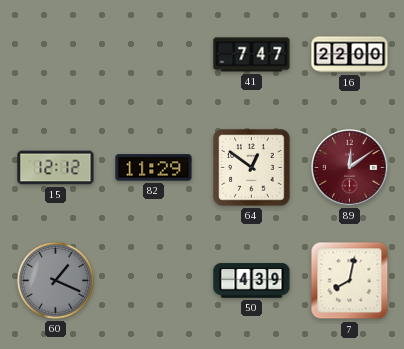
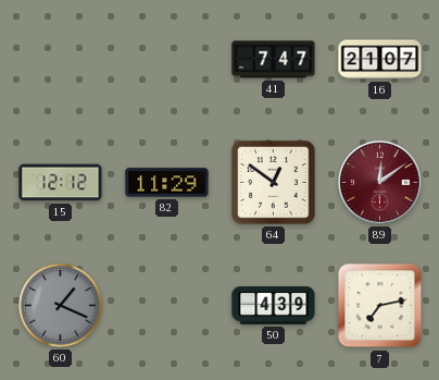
16: 22:00 -> 21:07 (380, 60)
7: 8:02 -> 7:13 (380, 306)
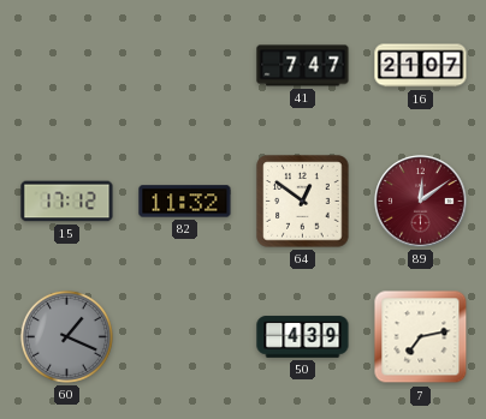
15: 12:12 -> 17:12 (67, 202)
82: 11:29 -> 11:32 (185, 202)
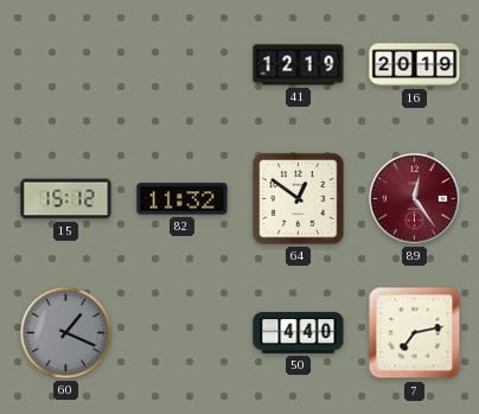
41: 7:47 -> 12:19 (299, 65)
16: 21:07 -> 20:19 (415, 65)
15: 17:12 -> 15:12 (66, 199)
89: 12:09 -> 12:24 (415, 199)
50: 4:39 -> 4:40 (299, 333)
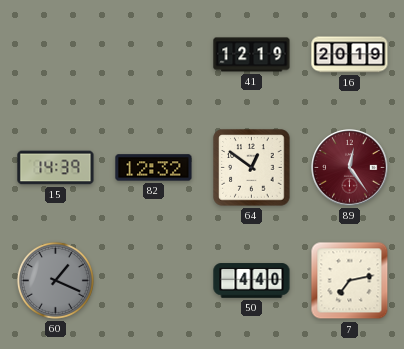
15: 15:12 -> 14:39 (56, 168)
82: 11:32 -> 12:32 (154, 168)
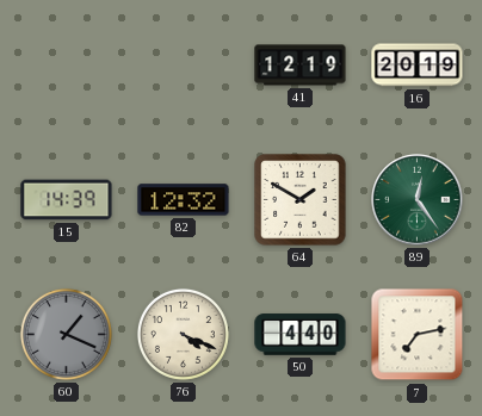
64: 12:51 -> 1:50 (301, 200)
89 dial: burgundy -> green (418, 200)
76: none -> 4:19 (183, 334)
